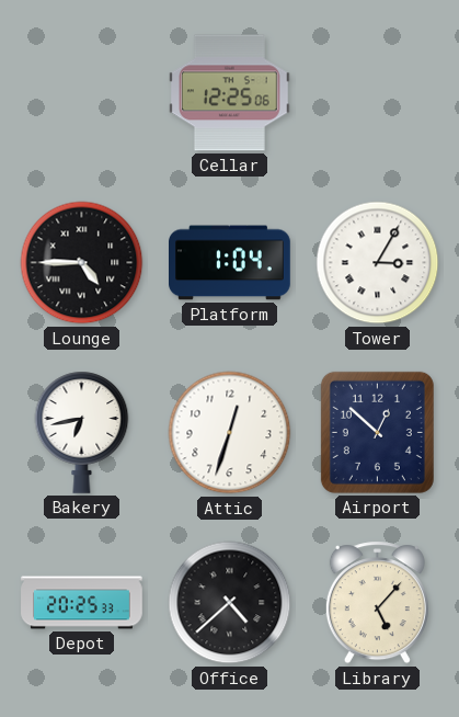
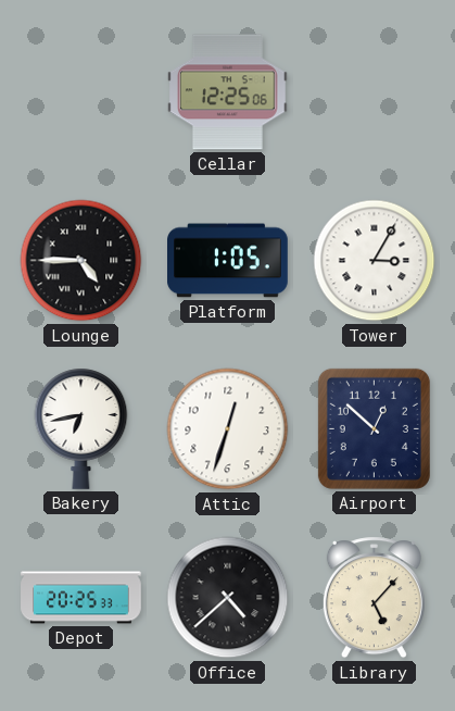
Platform: 1:04 -> 1:05 (228, 261)
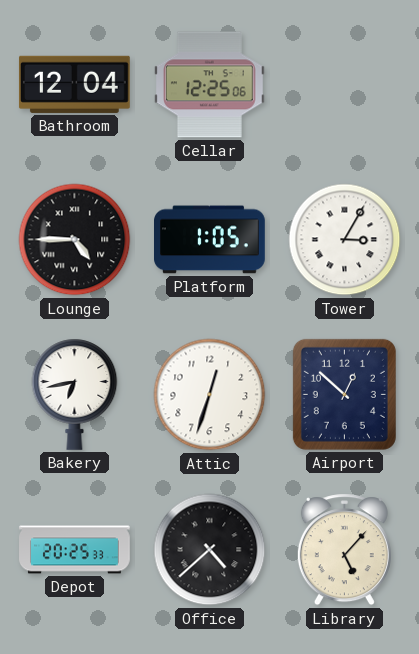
Bathroom: none -> 12:04 (74, 84)
